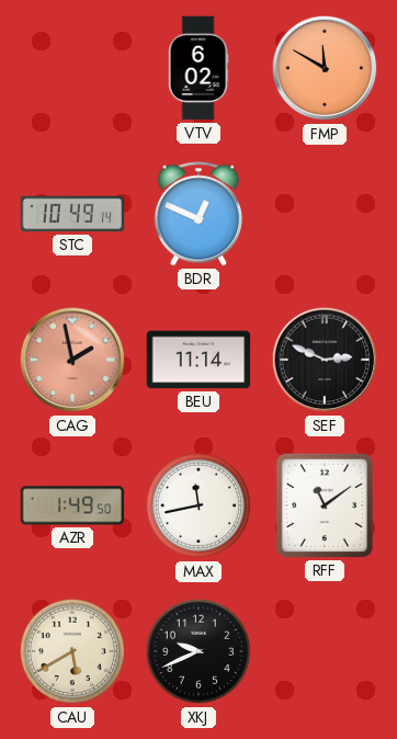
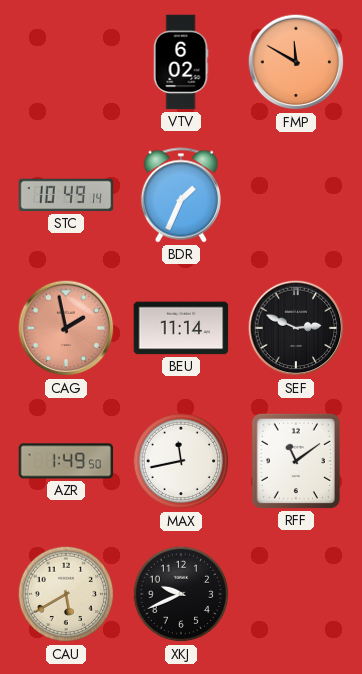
BDR: 12:49 -> 1:34 (181, 195)
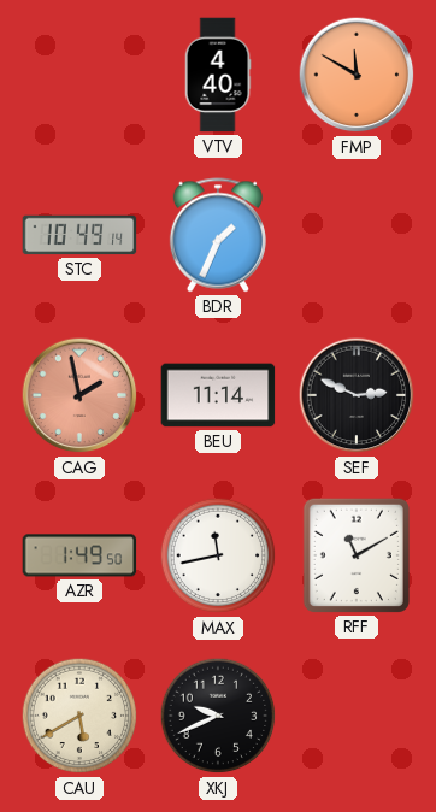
VTV: 6:02 -> 4:40 (218, 75)
RFF: 11:09 -> 11:10 (357, 555)
